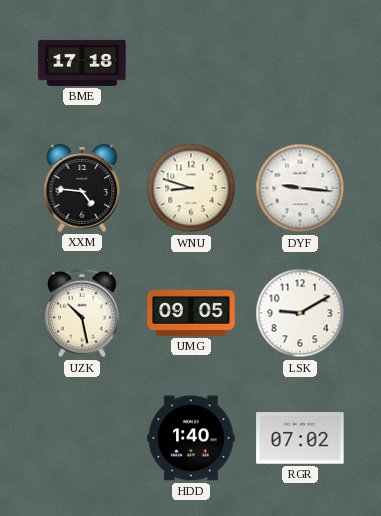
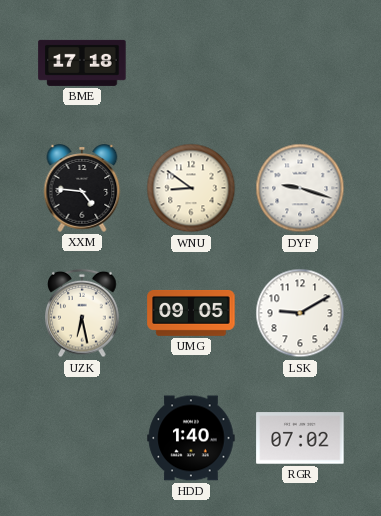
WNU: 8:48 -> 8:51 (191, 188)
DYF: 9:16 -> 9:18 (300, 188)
UZK: 10:28 -> 6:28 (82, 313)
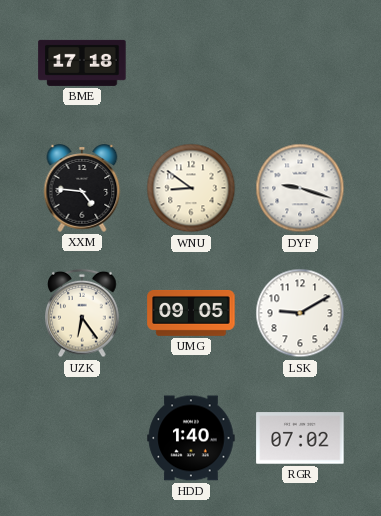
UZK: 6:28 -> 6:24 (82, 313)
